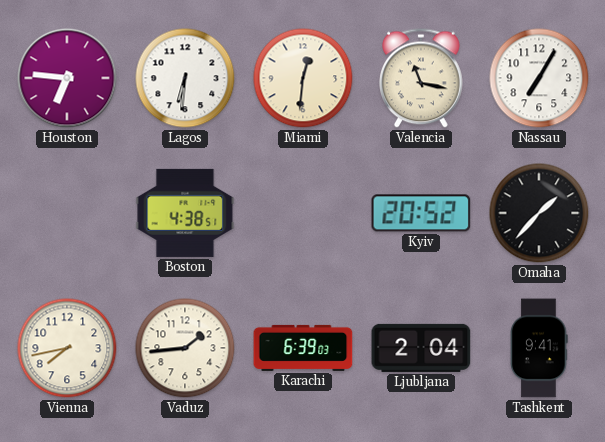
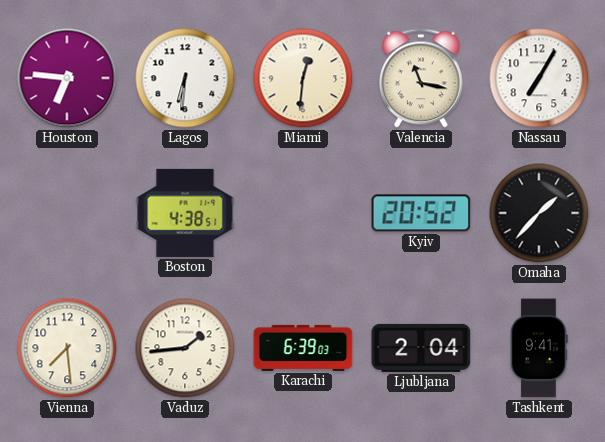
Vienna: 7:43 -> 7:29 (67, 348)
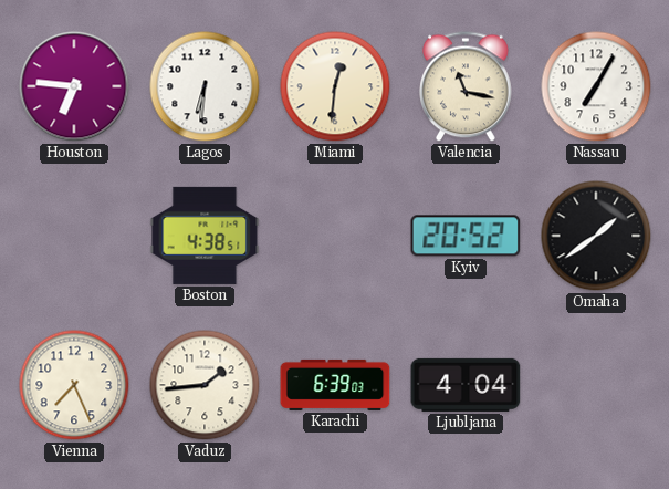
Omaha: 1:37 -> 1:39 (596, 236)
Vienna: 7:29 -> 7:26 (74, 385)
Ljubljana: 2:04 -> 4:04 (466, 385)
Tashkent: 9:41 -> none (539, 348)
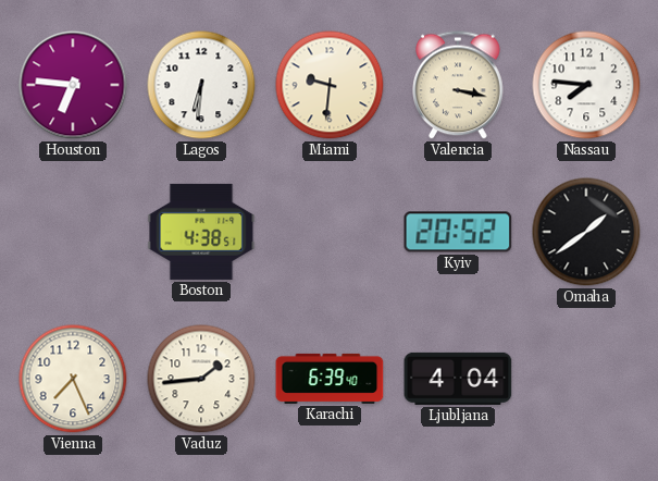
Miami: 12:31 -> 9:31 (330, 85)
Valencia: 11:17 -> 3:17 (459, 85)
Nassau: 7:05 -> 7:46 (586, 85)
Karachi: 6:39:03 -> 6:39:40 (330, 379)
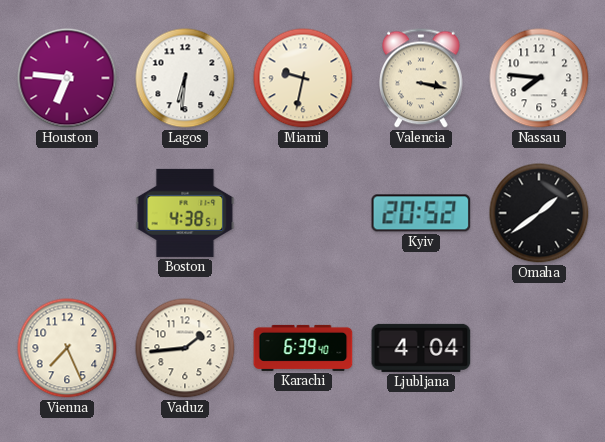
Miami: 9:31 -> 9:32 (303, 78)
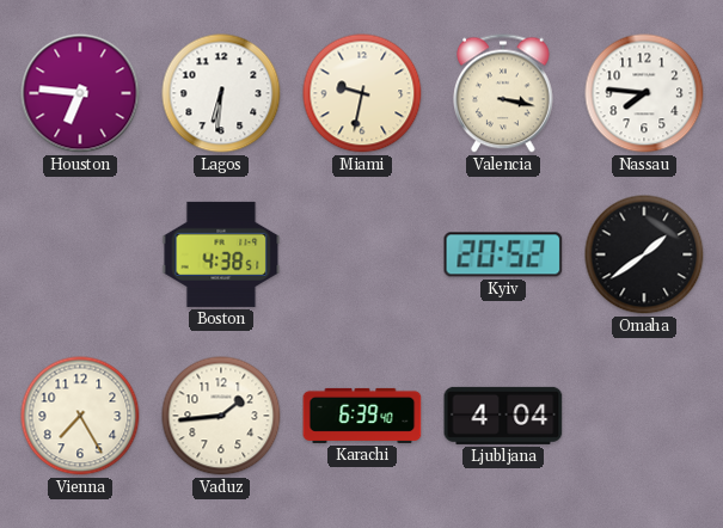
Vienna: 7:26 -> 7:25 (80, 416)
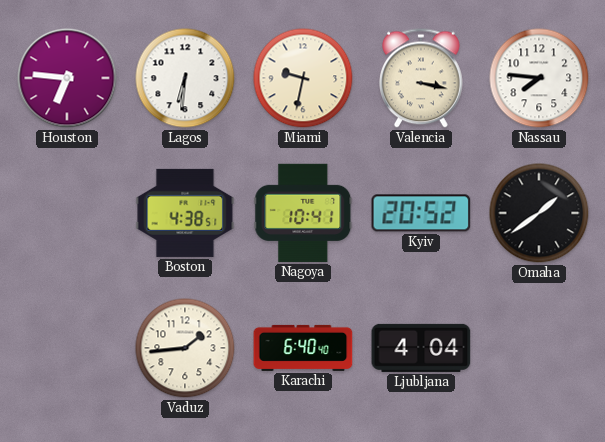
Nagoya: none -> 10:41 (303, 213)
Vienna: 7:25 -> none (80, 416)
Karachi: 6:39 -> 6:40 (303, 348)
